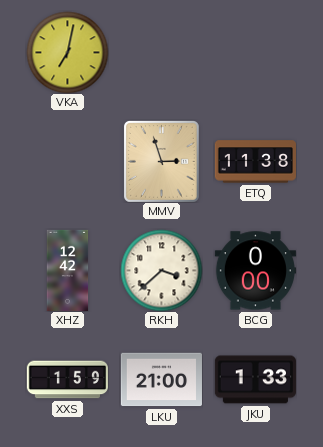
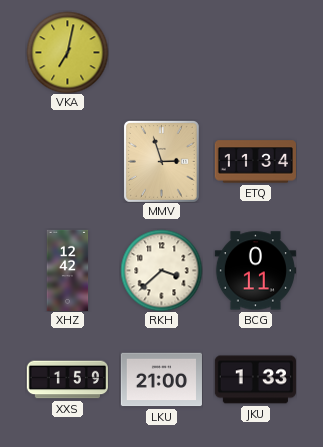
ETQ: 11:38 -> 11:34 (255, 162)
BCG: 0:00 -> 0:11 (255, 271)
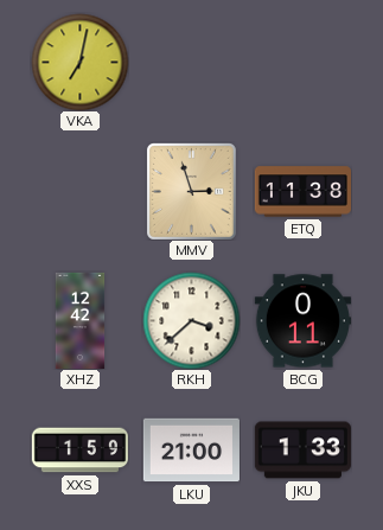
ETQ: 11:34 -> 11:38 (302, 192)
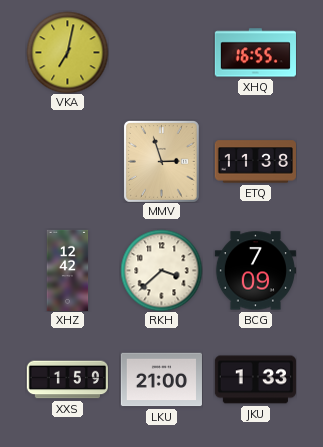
XHQ: none -> 16:55 (255, 53)
BCG: 0:11 -> 7:09 (255, 271)
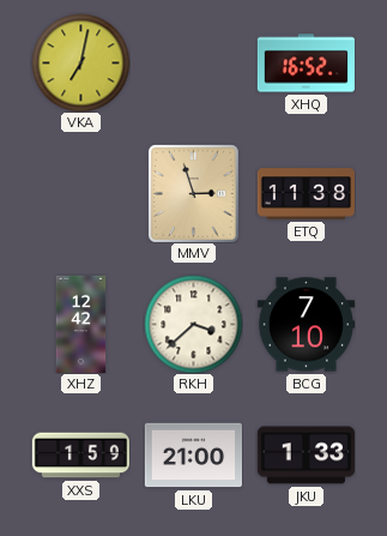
XHQ: 16:55 -> 16:52 (306, 64)
BCG: 7:09 -> 7:10 (306, 325)
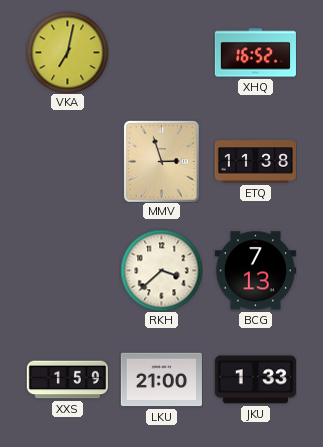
XHZ: 12:42 -> none (81, 324)
BCG: 7:10 -> 7:13 (255, 271)
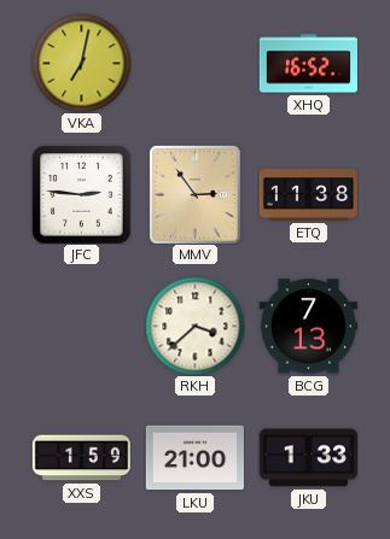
JFC: none -> 2:46 (81, 194)
MMV: 2:57 -> 2:54 (194, 194)
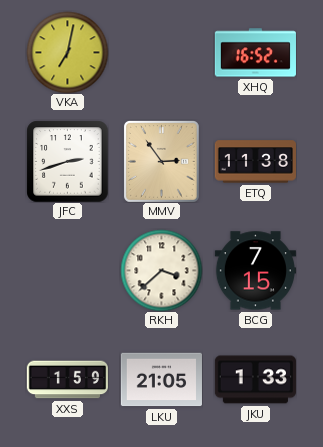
JFC: 2:46 -> 2:42 (67, 161)
BCG: 7:13 -> 7:15 (255, 271)
LKU: 21:00 -> 21:05 (161, 380)
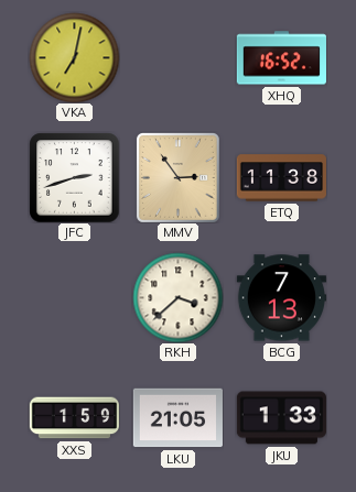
BCG: 7:15 -> 7:13 (281, 298)
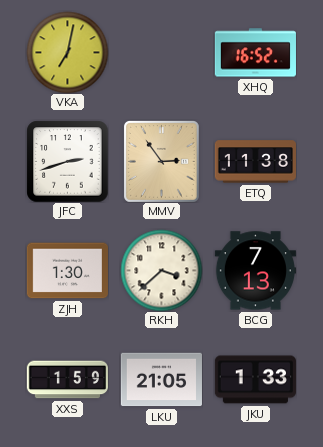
ZJH: none -> 1:30 (67, 271)
